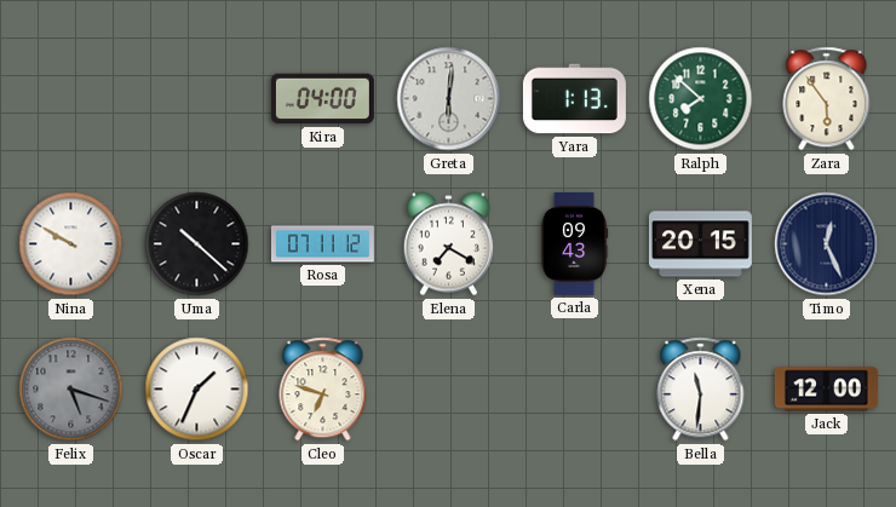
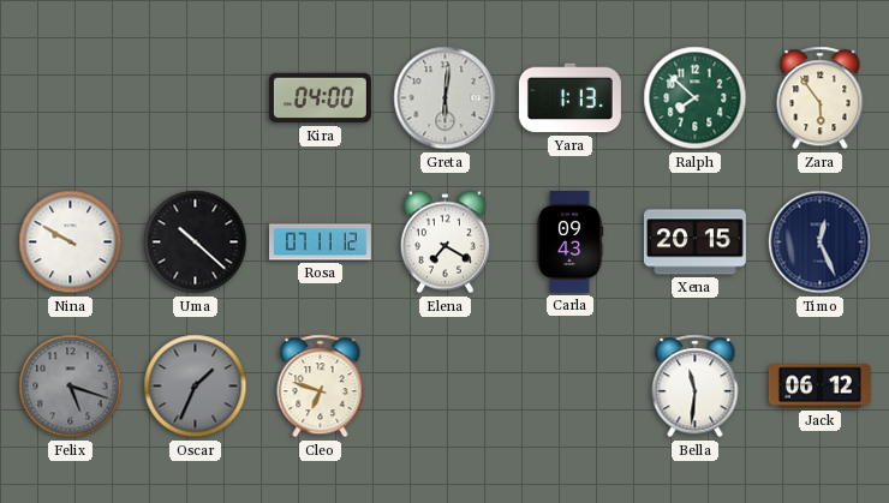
Oscar dial: white -> grey (196, 387)
Jack: 12:00 -> 06:12 (819, 387)
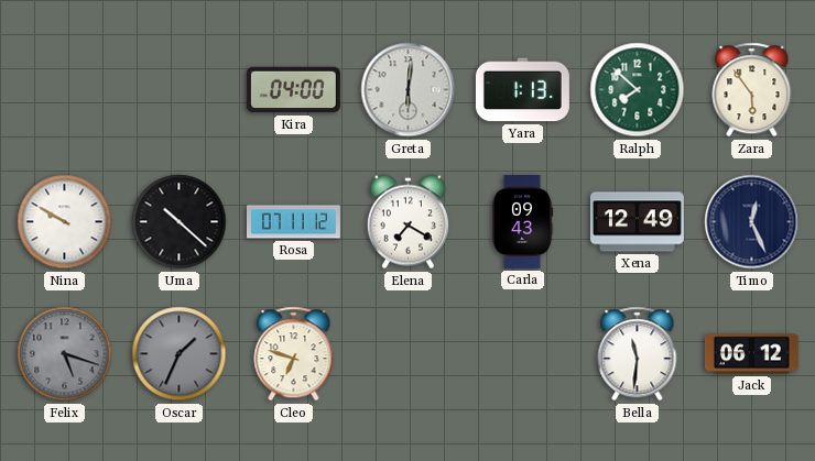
Xena: 20:15 -> 12:49 (637, 222)
